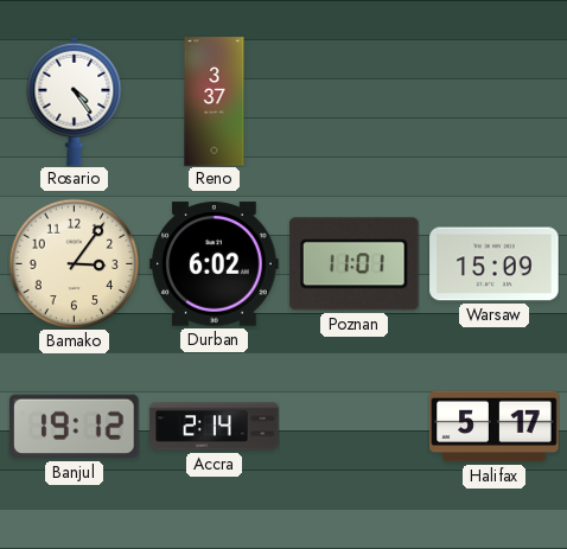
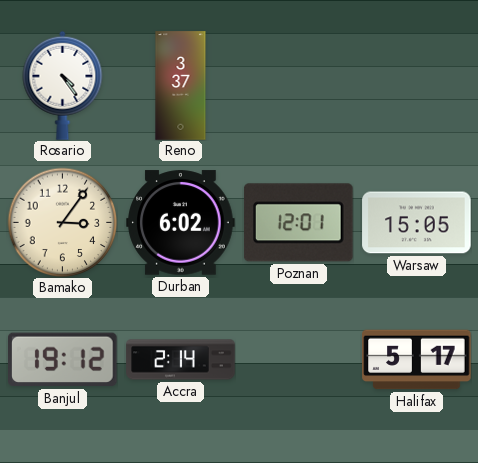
Poznan: 11:01 -> 12:01 (299, 223)
Warsaw: 15:09 -> 15:05 (417, 223)
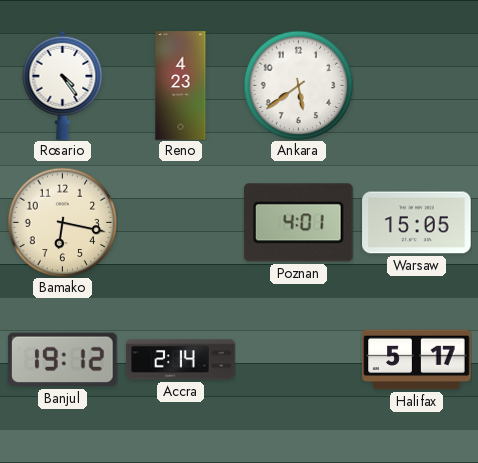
Reno: 3:37 -> 4:23 (181, 86)
Ankara: none -> 5:39 (298, 85)
Bamako: 3:06 -> 6:17 (62, 222)
Durban: 6:02 -> none (181, 223)
Poznan: 12:01 -> 4:01 (299, 223)
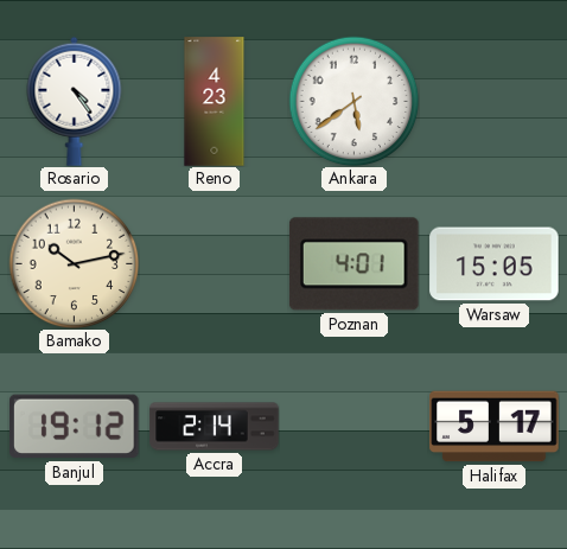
Bamako: 6:17 -> 10:13 (74, 263)
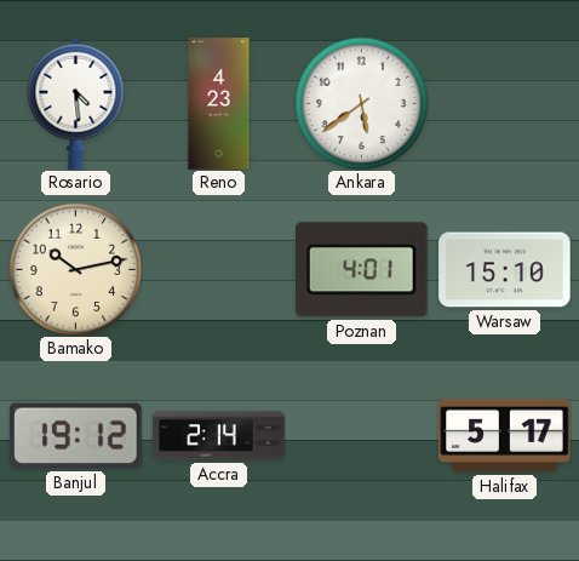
Rosario: 4:24 -> 4:29 (76, 103)
Warsaw: 15:05 -> 15:10 (505, 270)
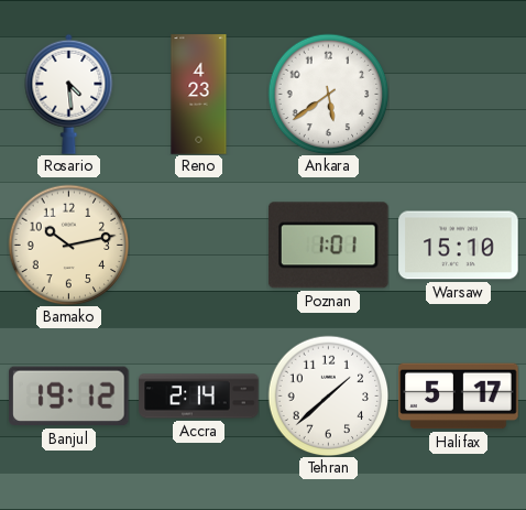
Poznan: 4:01 -> 1:01 (329, 246)
Tehran: none -> 1:38 (328, 395)
